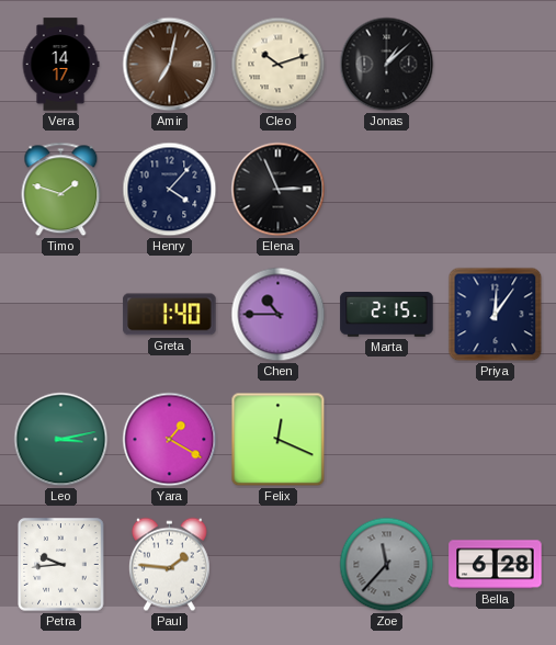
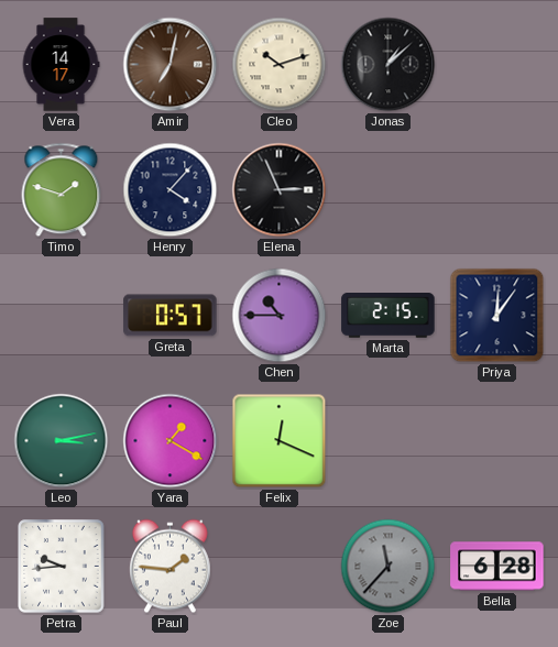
Greta: 1:40 -> 0:57 (171, 316)
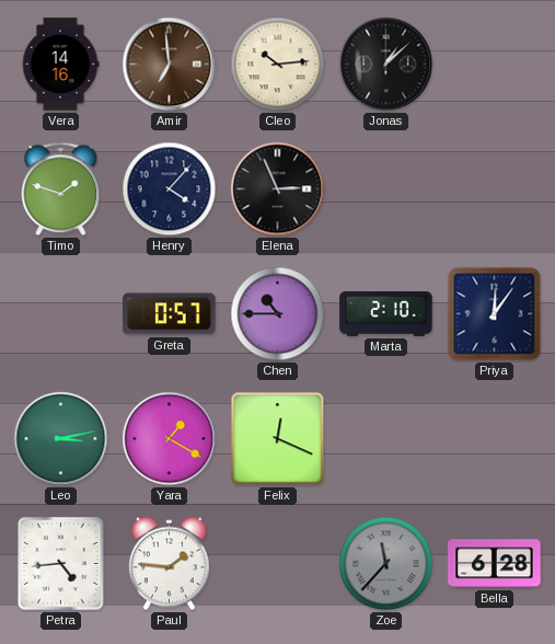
Vera: 14:17 -> 14:16 (60, 65)
Amir: 7:02 -> 6:59 (170, 65)
Cleo: 10:12 -> 10:14 (278, 65)
Marta: 2:15 -> 2:10 (386, 314)
Petra: 9:44 -> 4:44 (61, 564)
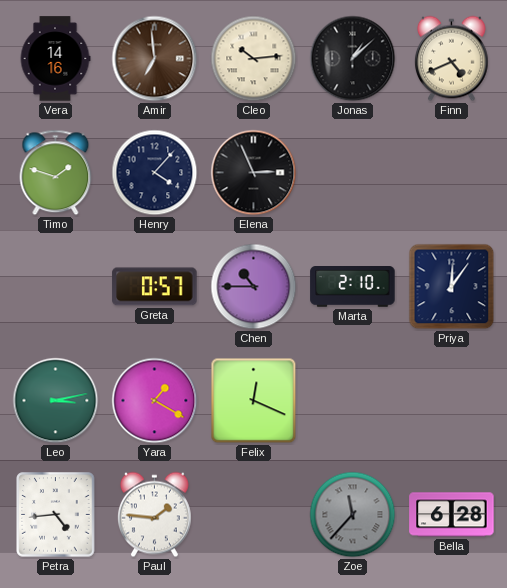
Finn: none -> 4:41 (451, 59)
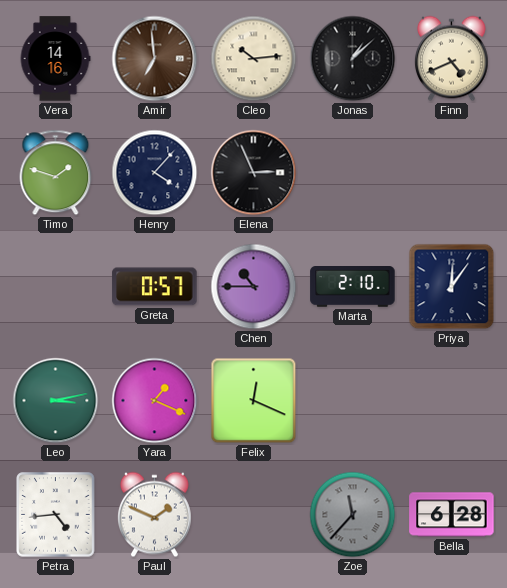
Yara: 1:20 -> 1:19 (155, 401)
Paul: 1:46 -> 1:49 (154, 515)
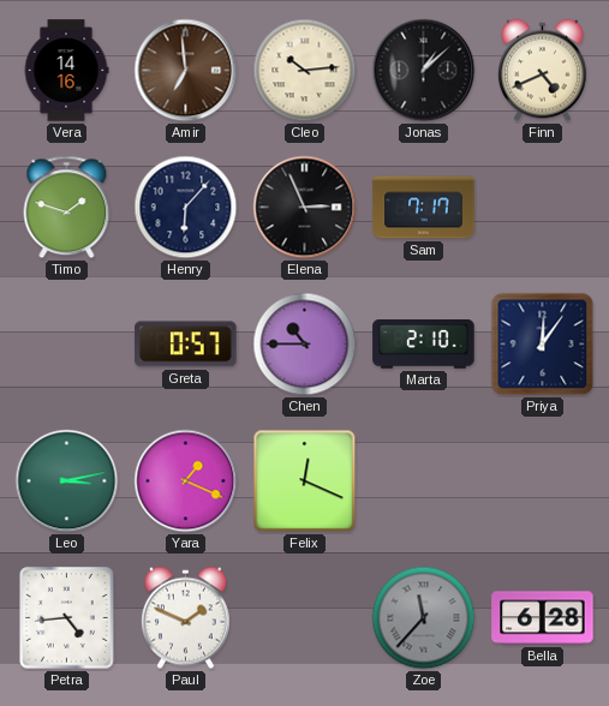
Henry: 4:07 -> 6:07 (186, 208)
Sam: none -> 7:17 (424, 208)
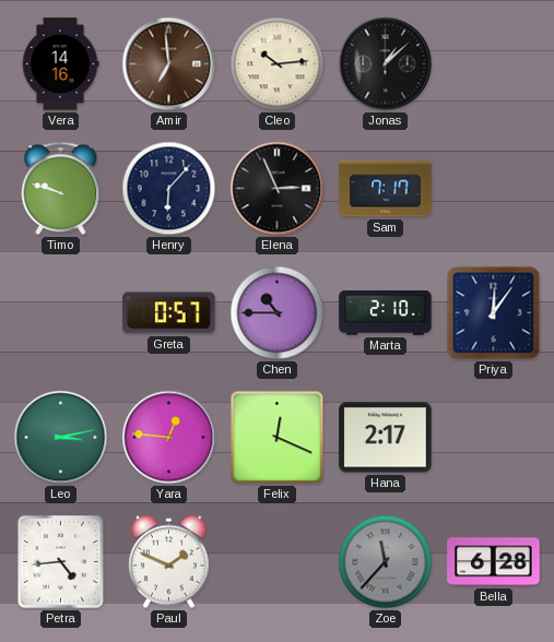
Finn: 4:41 -> none (542, 71)
Timo: 1:48 -> 9:48 (61, 189)
Yara: 1:19 -> 12:46 (169, 438)
Hana: none -> 2:17 (386, 438)
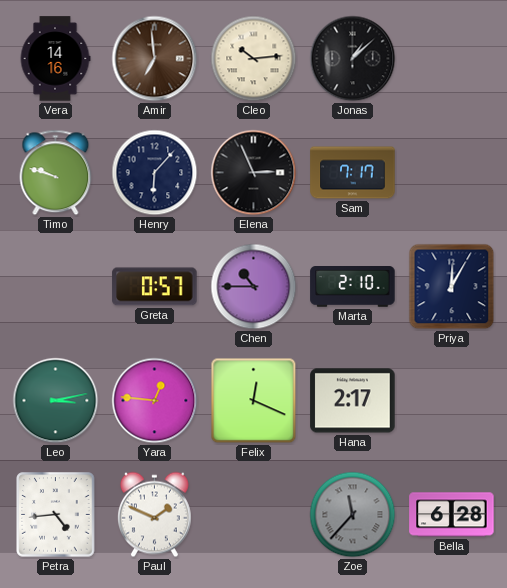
Priya: 12:06 -> 12:05 (452, 287)
